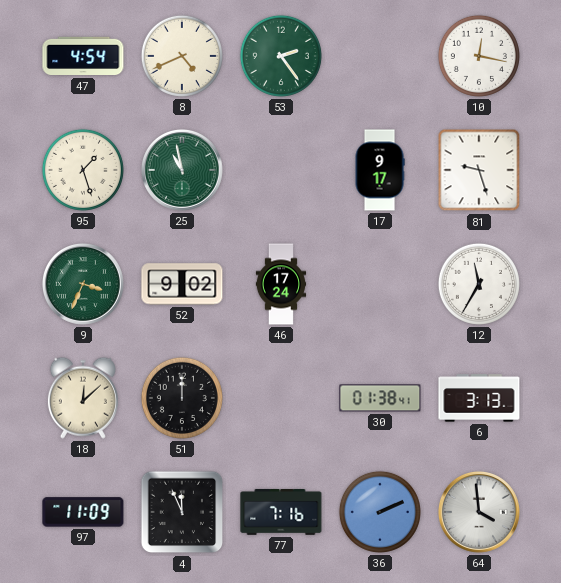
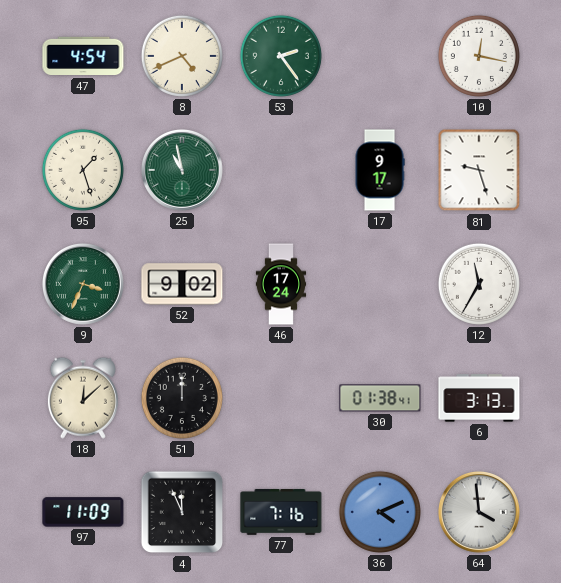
36: 2:11 -> 4:11 (380, 512)
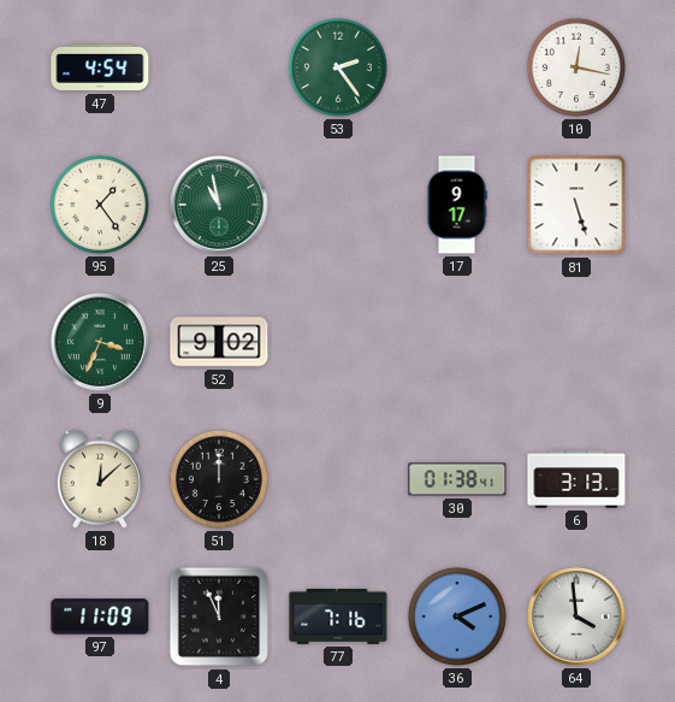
8: 4:41 -> none (182, 56)
95: 1:27 -> 1:24 (100, 205)
81: 9:27 -> 5:27 (576, 205)
46: 17:24 -> none (281, 284)
12: 11:35 -> none (479, 284)
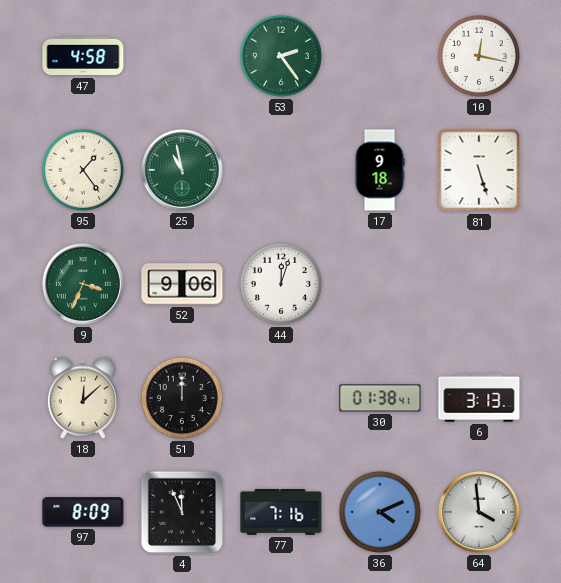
47: 4:54 -> 4:58 (83, 56)
17: 9:17 -> 9:18 (380, 170)
52: 9:02 -> 9:06 (182, 284)
44: none -> 12:03 (281, 284)
97: 11:09 -> 8:09 (83, 512)
